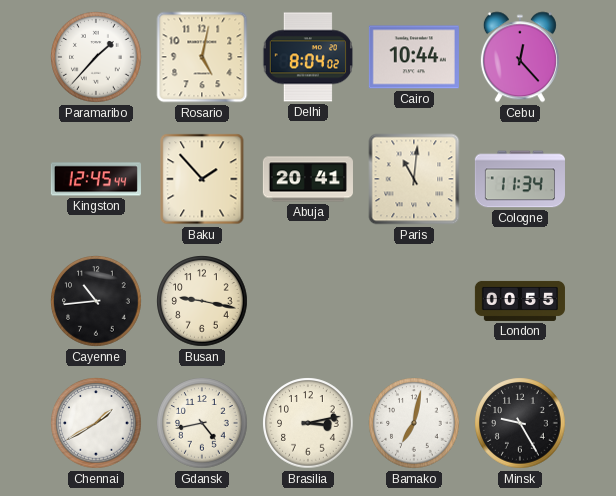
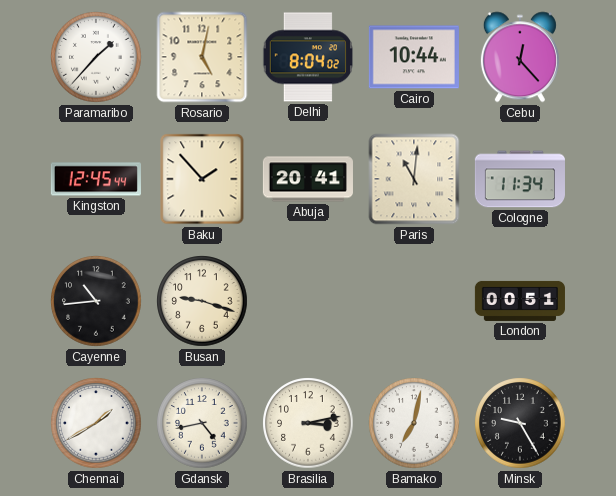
Busan: 9:17 -> 9:18 (202, 301)
London: 00:55 -> 00:51 (520, 301)
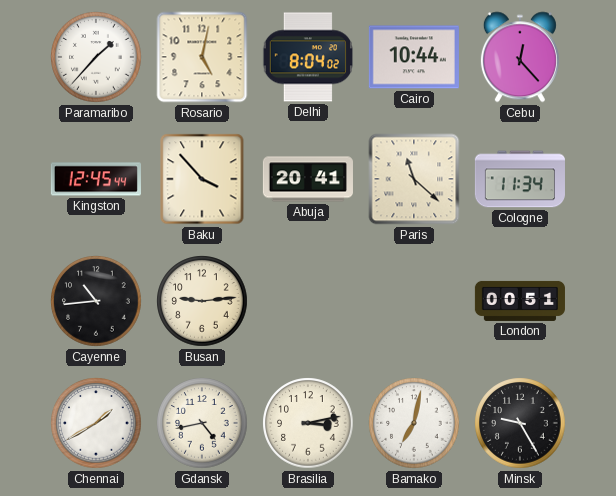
Baku: 1:53 -> 3:53 (202, 179)
Paris: 11:01 -> 11:22 (414, 179)
Busan: 9:18 -> 9:14 (202, 301)
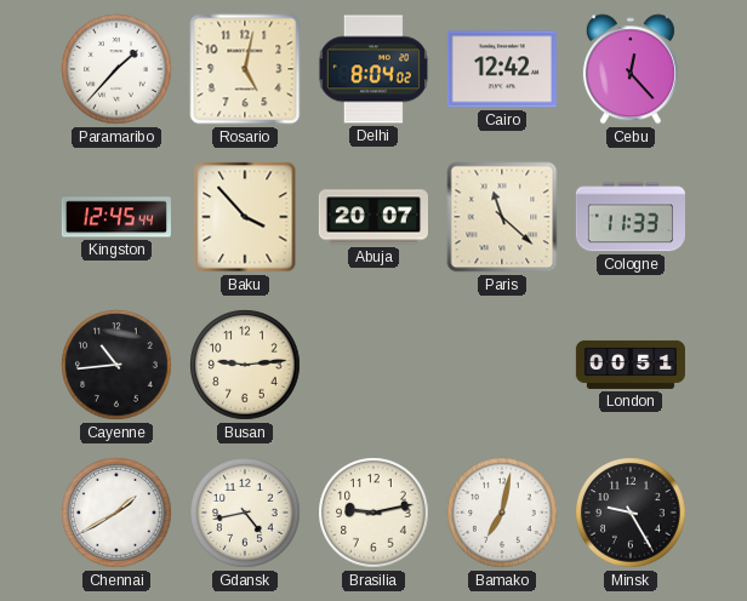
Cairo: 10:44 -> 12:42 (502, 69)
Abuja: 20:41 -> 20:07 (373, 217)
Cologne: 11:34 -> 11:33 (631, 217)
Brasilia: 3:13 -> 9:13 (373, 513)
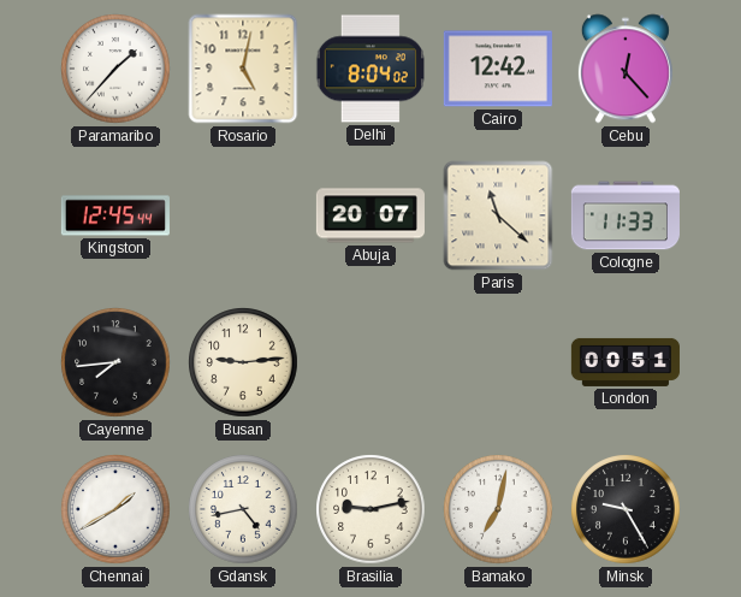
Baku: 3:53 -> none (245, 217)
Cayenne: 10:44 -> 7:44 (115, 362)
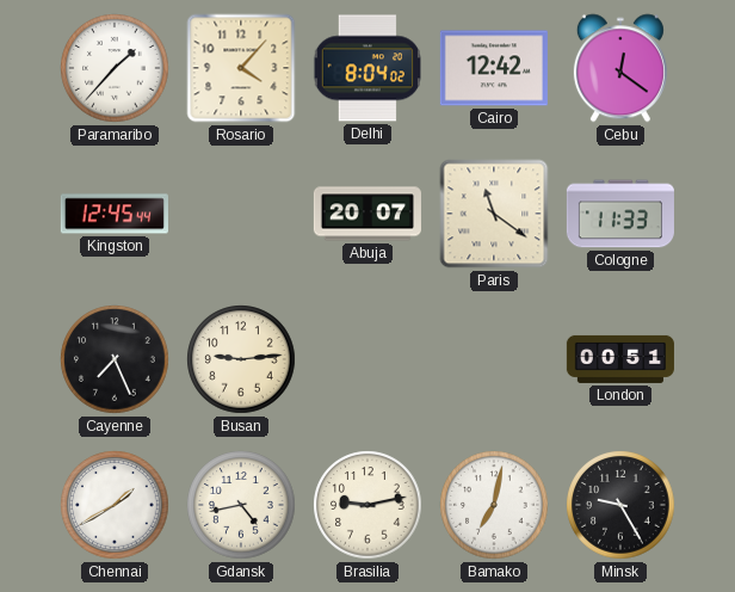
Rosario: 5:02 -> 4:07 (241, 68)
Cebu: 12:23 -> 12:21 (620, 68)
Paris: 11:22 -> 11:21 (494, 214)
Cayenne: 7:44 -> 7:26 (115, 359)
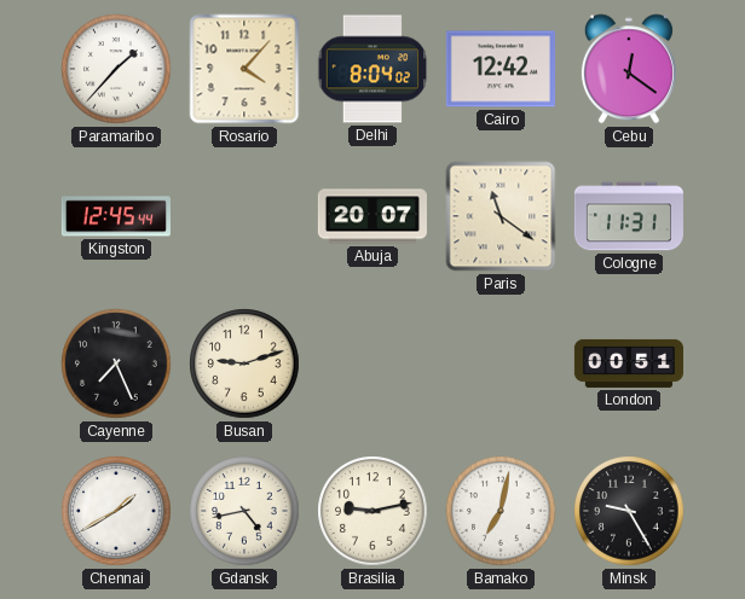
Cologne: 11:33 -> 11:31 (629, 216)
Busan: 9:14 -> 9:12 (244, 364)
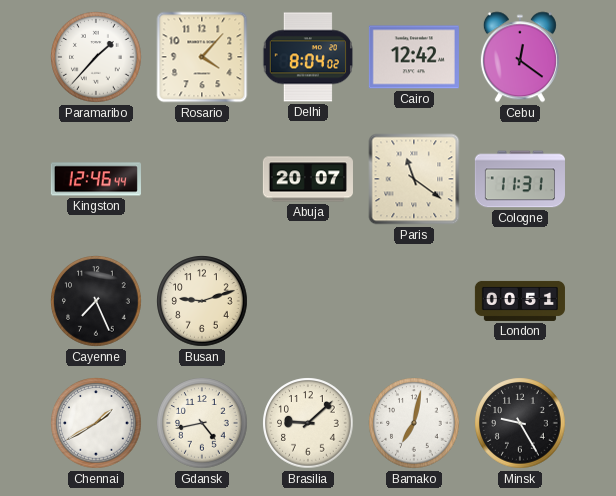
Kingston: 12:45 -> 12:46 (96, 179)
Brasilia: 9:13 -> 9:08 (308, 423)
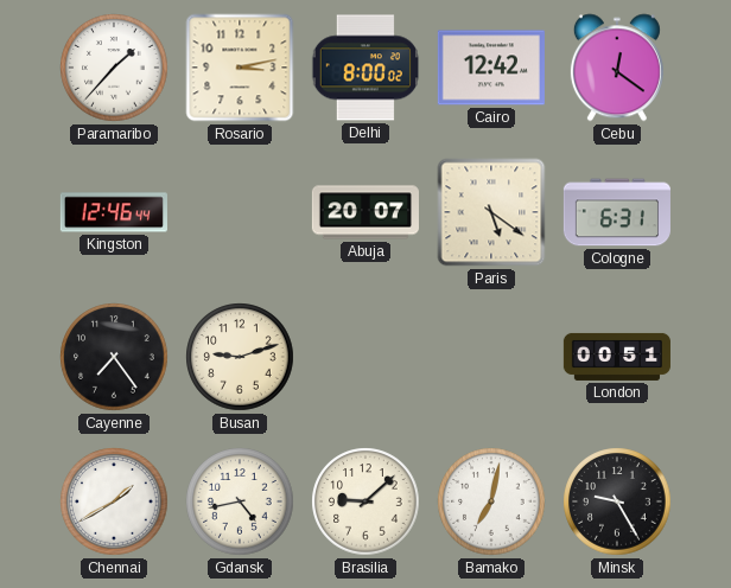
Rosario: 4:07 -> 3:13 (240, 68)
Delhi: 8:04 -> 8:00 (364, 68)
Paris: 11:21 -> 5:21 (491, 212)
Cologne: 11:31 -> 6:31 (617, 212)
Cayenne: 7:26 -> 7:24 (114, 357)
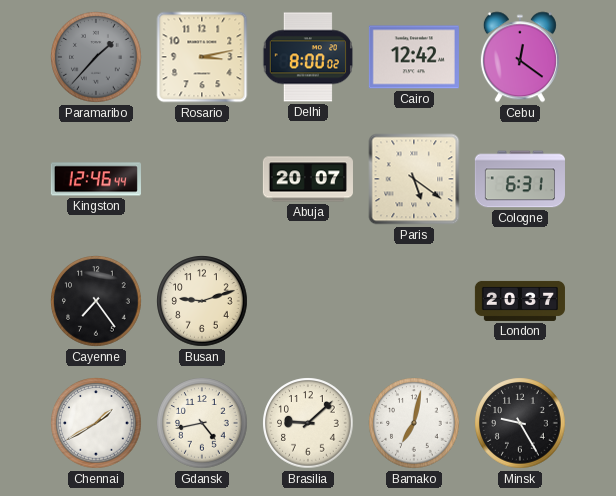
Paramaribo dial: white -> grey (96, 57)
London: 00:51 -> 20:37 (520, 301)
